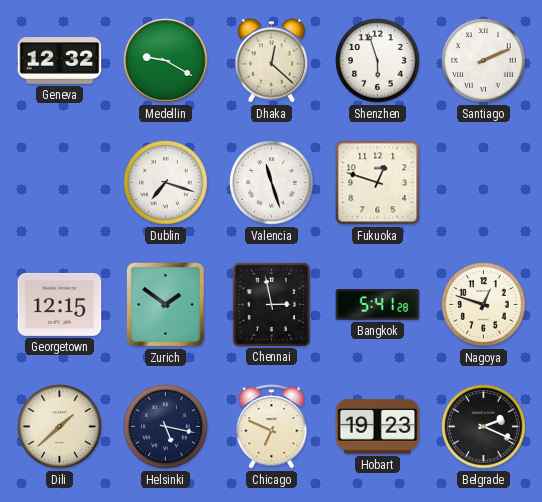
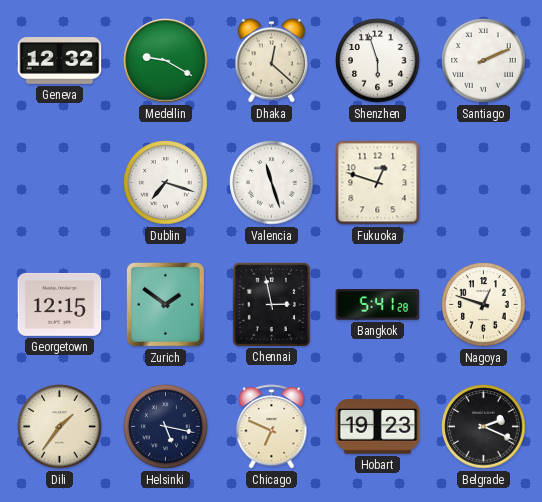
Dili: 1:38 -> 1:36 (60, 427)
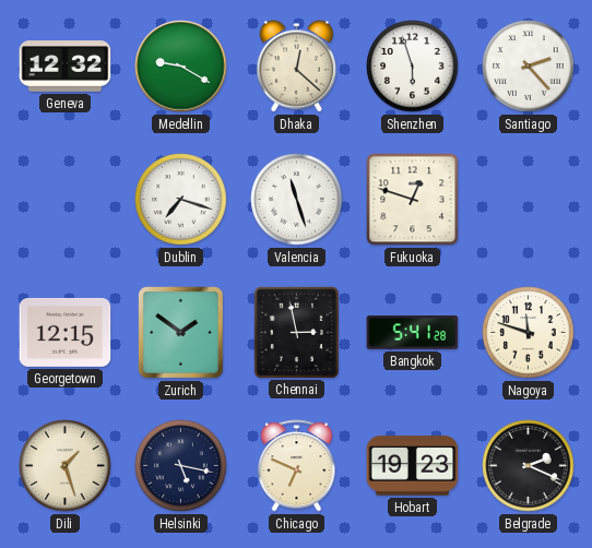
Santiago: 2:11 -> 2:23 (529, 67)
Nagoya: 12:48 -> 11:48 (529, 333)
Dili: 1:36 -> 1:27 (66, 466)
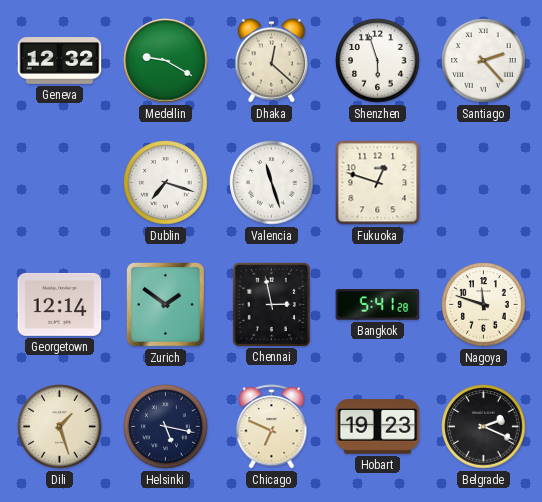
Georgetown: 12:15 -> 12:14 (60, 304)
